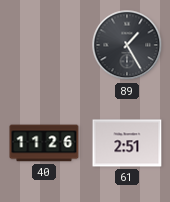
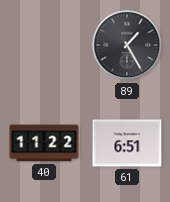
40: 11:26 -> 11:22 (44, 143)
61: 2:51 -> 6:51 (127, 143)
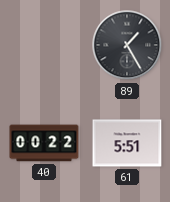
40: 11:22 -> 00:22 (44, 143)
61: 6:51 -> 5:51 (127, 143)
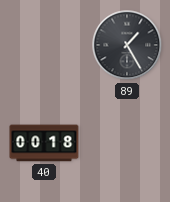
40: 00:22 -> 00:18 (44, 143)
61: 5:51 -> none (127, 143)
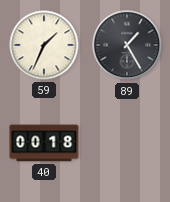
59: none -> 1:34 (44, 45)
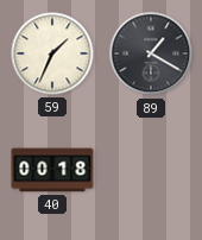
89: 1:25 -> 1:20 (151, 53)
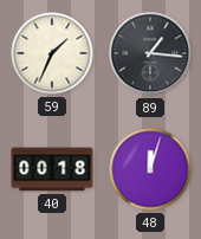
89: 1:20 -> 1:16 (150, 53)
48: none -> 12:03 (150, 169)
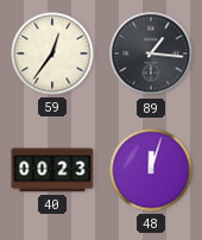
59: 1:34 -> 12:36 (52, 53)
40: 00:18 -> 00:23 (52, 170)
